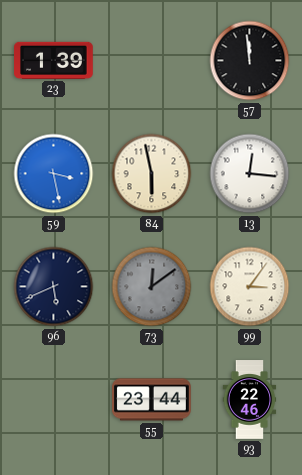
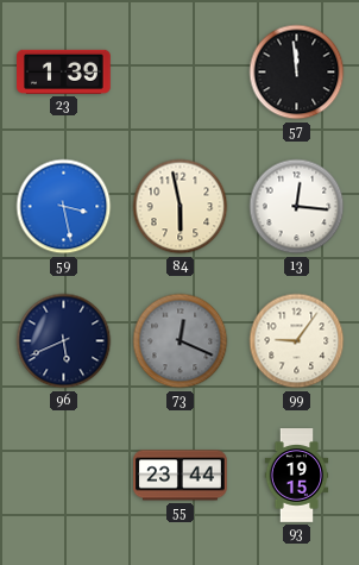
73: 12:09 -> 12:19 (181, 341)
99: 3:06 -> 9:06 (297, 341)
93: 22:46 -> 19:15 (297, 476)
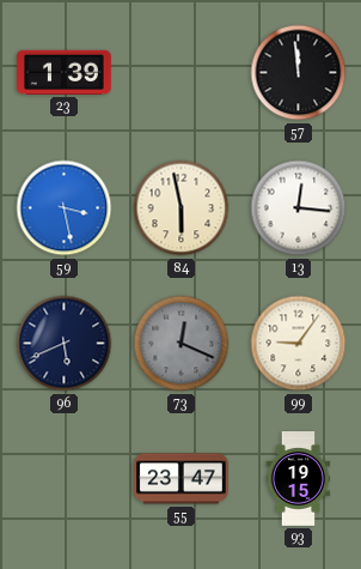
55: 23:44 -> 23:47 (182, 479)
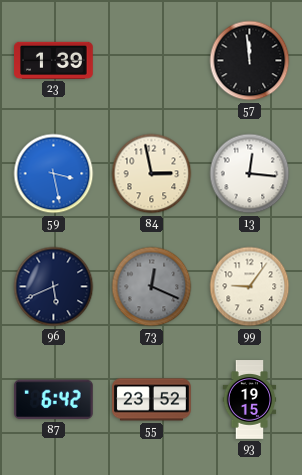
84: 5:58 -> 2:58 (152, 174)
87: none -> 6:42 (53, 400)
55: 23:47 -> 23:52 (152, 400)
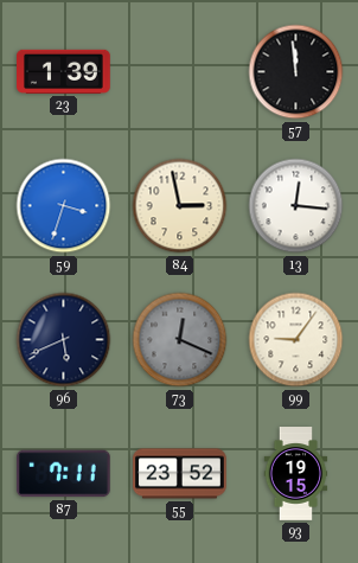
59: 3:28 -> 3:33 (64, 206)
87: 6:42 -> 7:11 (63, 474)
